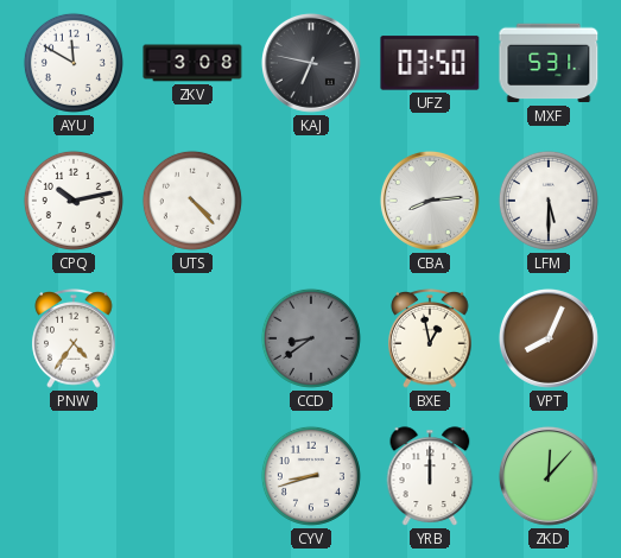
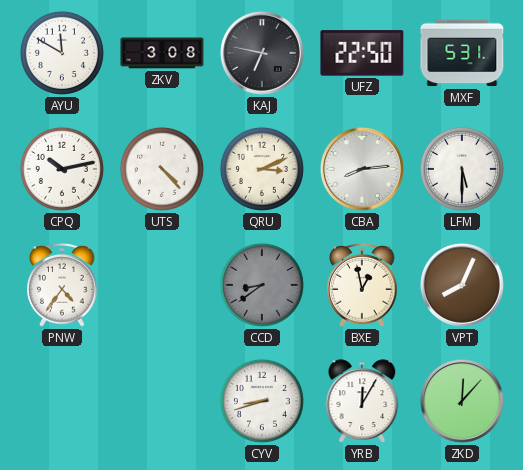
UFZ: 03:50 -> 22:50 (362, 53)
QRU: none -> 3:11 (262, 169)
YRB: 12:00 -> 12:05 (362, 401)
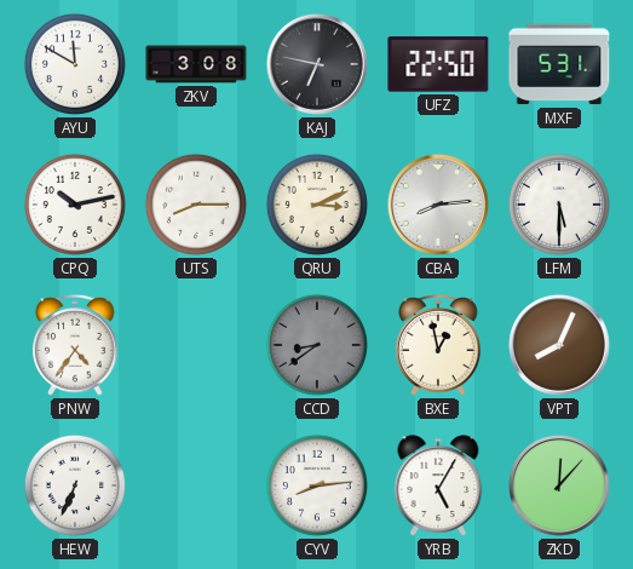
UTS: 4:23 -> 8:15 (196, 205)
HEW: none -> 6:34 (75, 485)
CYV: 8:42 -> 8:14 (317, 485)
YRB: 12:05 -> 5:05 (438, 485)
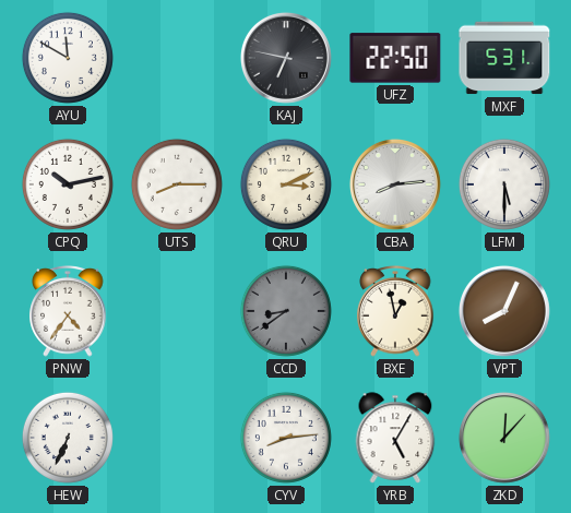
ZKV: 3:08 -> none (196, 64)
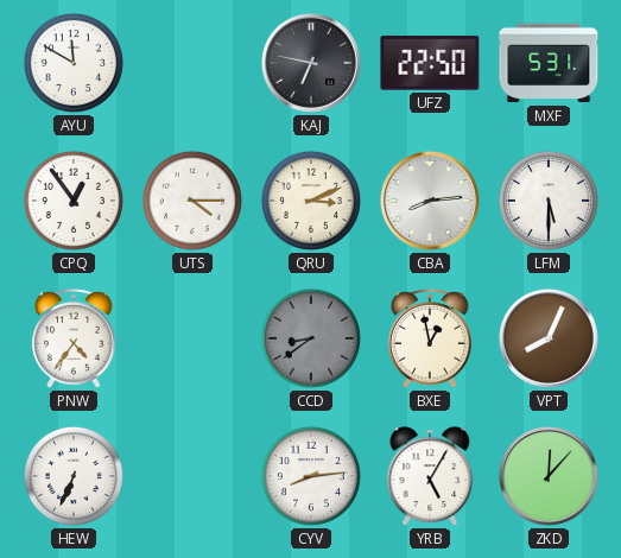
CPQ: 10:13 -> 12:54 (74, 201)
UTS: 8:15 -> 4:15 (192, 201)
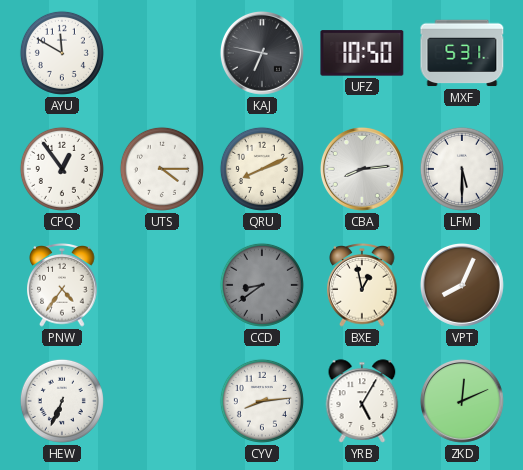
UFZ: 22:50 -> 10:50 (362, 53)
QRU: 3:11 -> 8:11 (262, 169)
ZKD: 12:07 -> 12:11 (462, 401)
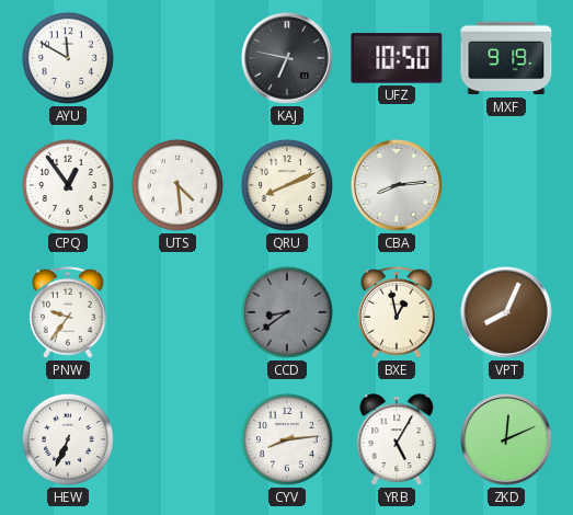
MXF: 5:31 -> 9:19 (506, 58)
UTS: 4:15 -> 4:29 (177, 185)
LFM: 5:30 -> none (462, 169)
PNW: 4:36 -> 9:36 (68, 313)
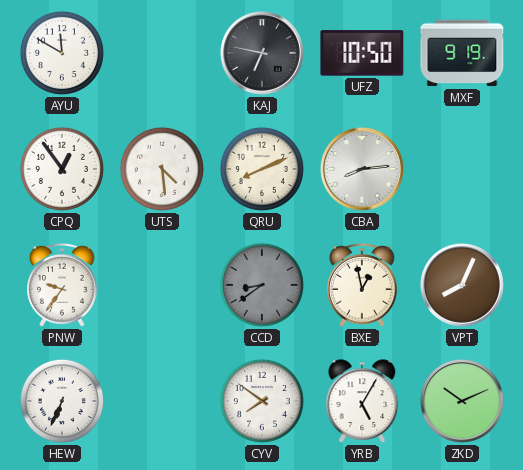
CYV: 8:14 -> 7:51 (262, 401)
ZKD: 12:11 -> 10:11 (462, 401)
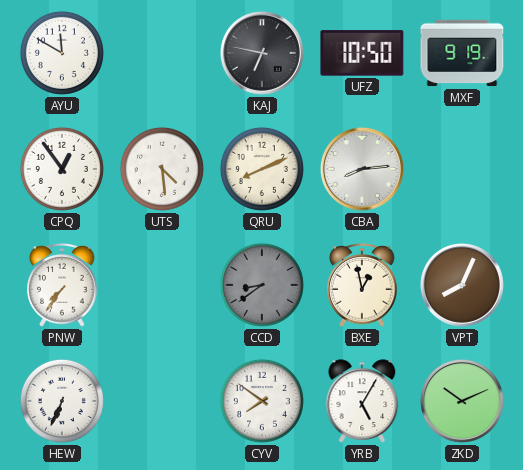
PNW: 9:36 -> 7:36 (62, 286)
